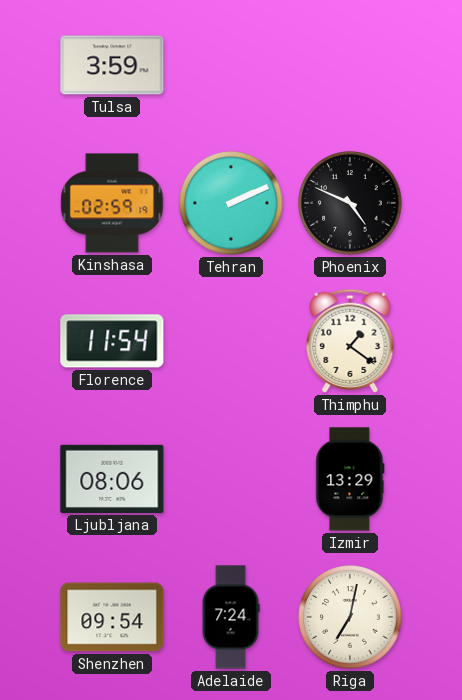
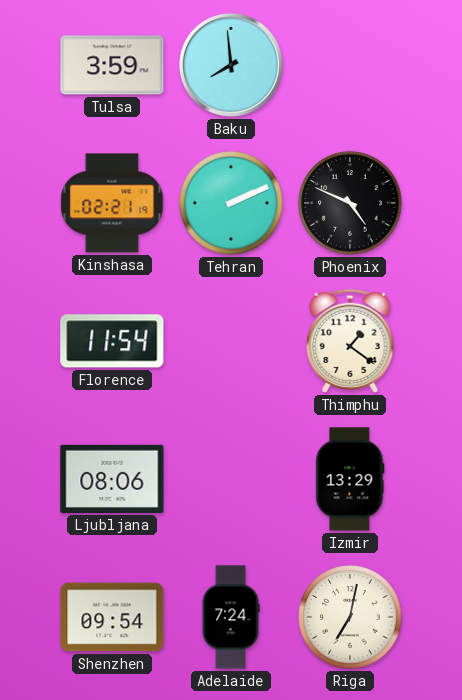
Baku: none -> 7:59 (231, 65)
Kinshasa: 02:59 -> 02:21 (112, 203)
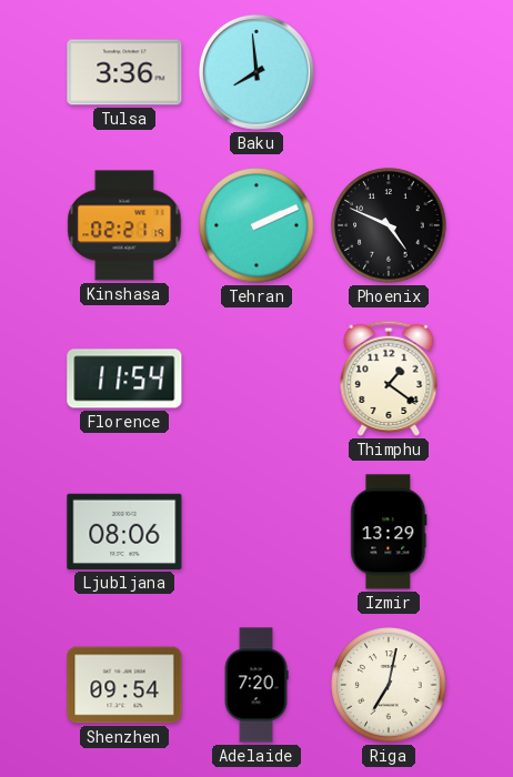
Tulsa: 3:59 -> 3:36 (124, 72)
Adelaide: 7:24 -> 7:20 (256, 685)
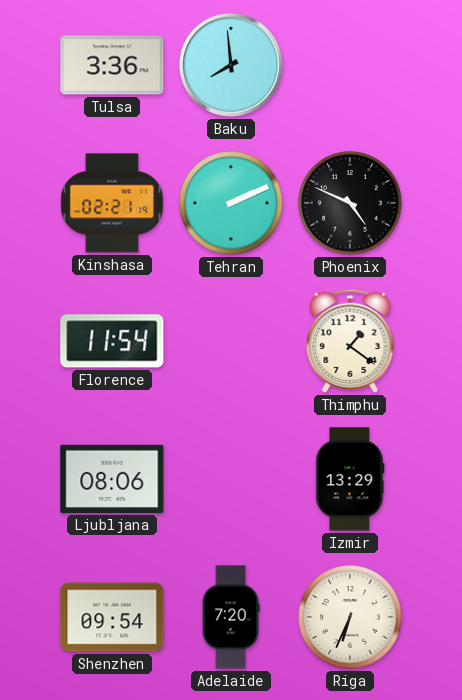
Riga: 7:02 -> 6:34 (350, 617)
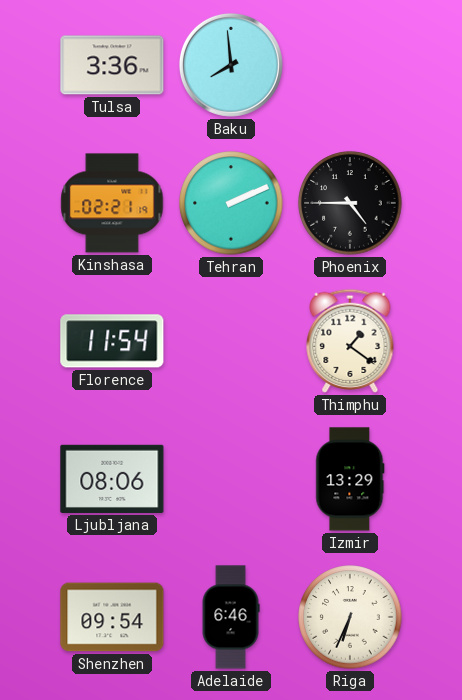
Phoenix: 4:49 -> 4:45 (350, 203)
Adelaide: 7:20 -> 6:46 (231, 617)
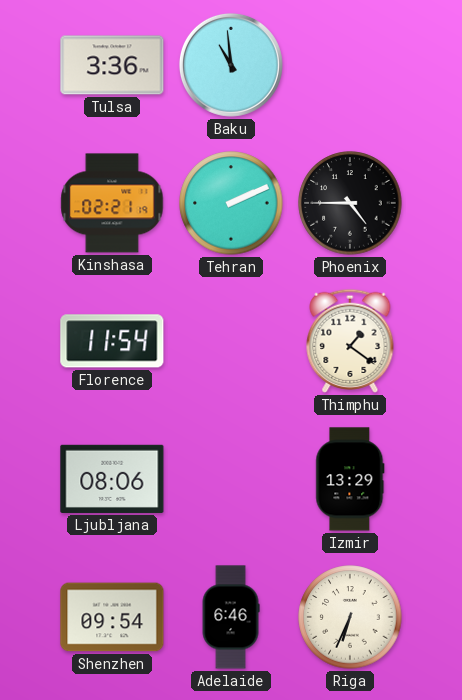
Baku: 7:59 -> 10:59 (231, 65)
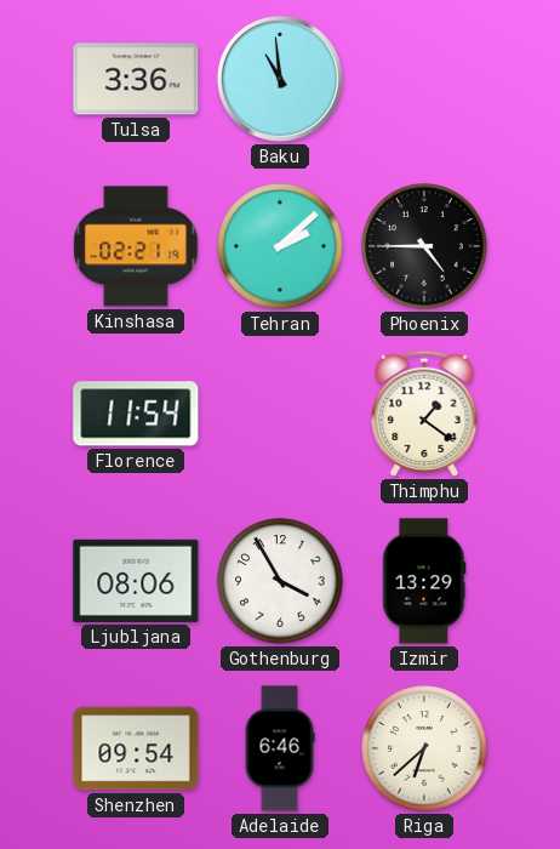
Tehran: 2:11 -> 2:08 (280, 246)
Gothenburg: none -> 3:55 (280, 581)
Riga: 6:34 -> 6:38 (424, 748)
